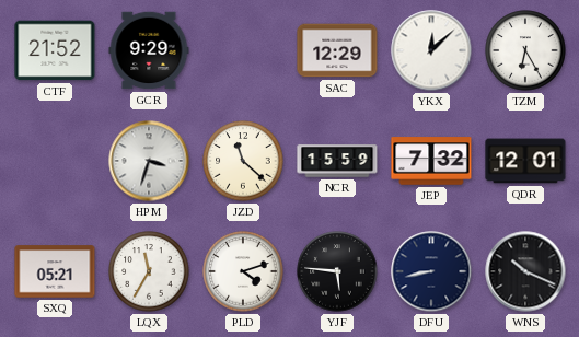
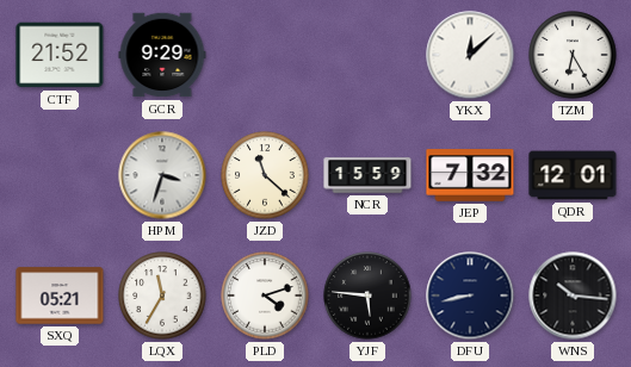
SAC: 12:29 -> none (337, 50)
WNS: 10:19 -> 10:16 (573, 296)
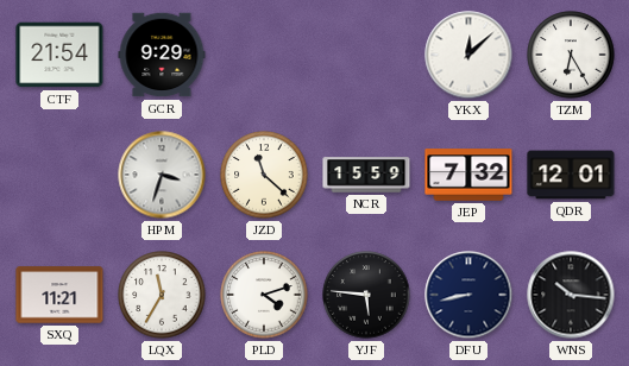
CTF: 21:52 -> 21:54 (59, 55)
SXQ: 05:21 -> 11:21 (59, 295)
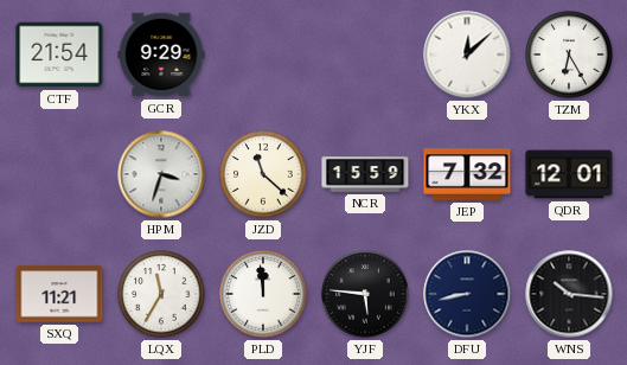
PLD: 4:12 -> 11:59 (263, 294)
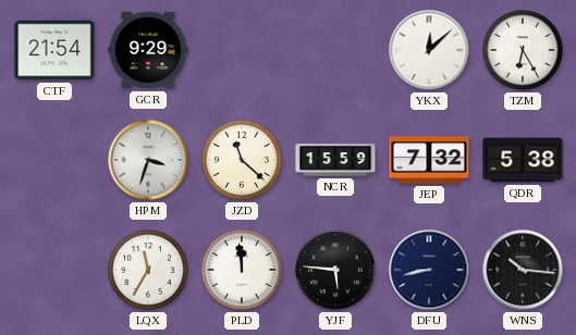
QDR: 12:01 -> 5:38 (523, 160)
SXQ: 11:21 -> none (59, 294)
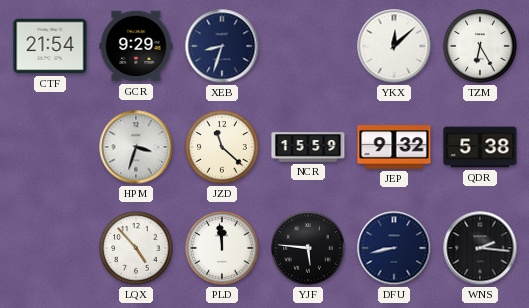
XEB: none -> 8:33 (222, 46)
JEP: 7:32 -> 9:32 (394, 147)
LQX: 11:35 -> 4:53 (136, 248)
WNS: 10:16 -> 2:16 (480, 248)
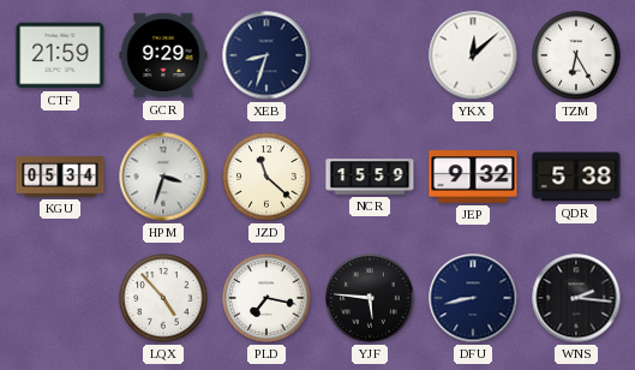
CTF: 21:54 -> 21:59 (60, 55)
KGU: none -> 05:34 (60, 177)
PLD: 11:59 -> 7:17 (266, 298)
